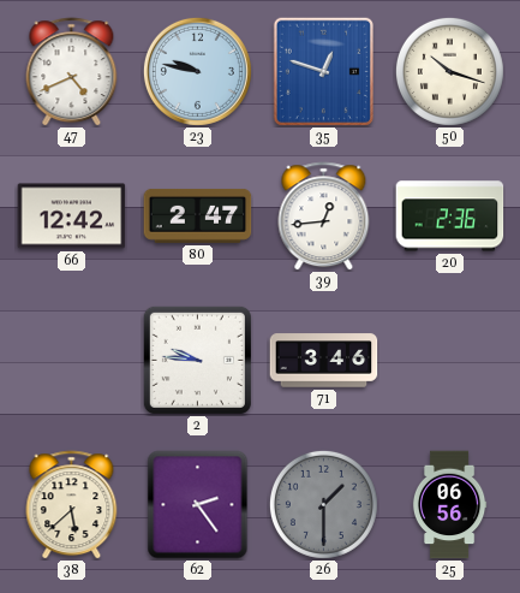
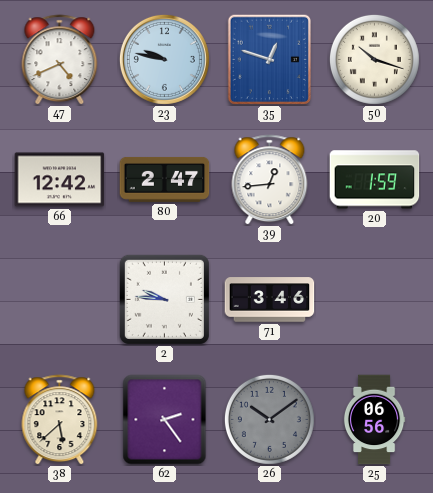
20: 2:36 -> 1:59 (375, 180)
26: 1:30 -> 10:09 (269, 419)
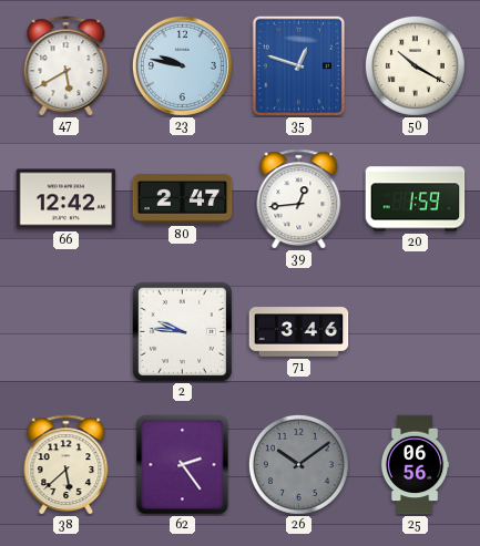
47: 4:41 -> 5:40 (67, 66)
50: 10:18 -> 10:20 (415, 65)
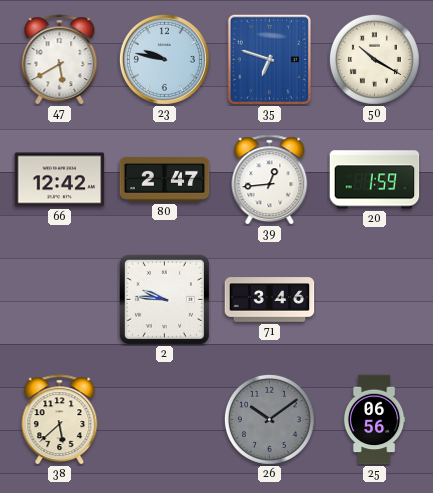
35: 12:48 -> 6:48 (269, 59)
62: 2:24 -> none (183, 465)
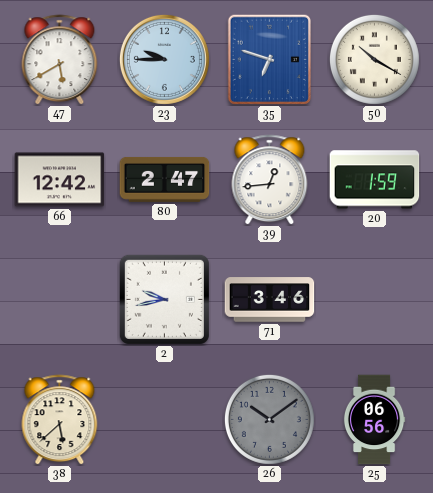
23: 9:47 -> 9:45 (164, 59)
2: 9:46 -> 9:43 (164, 299)
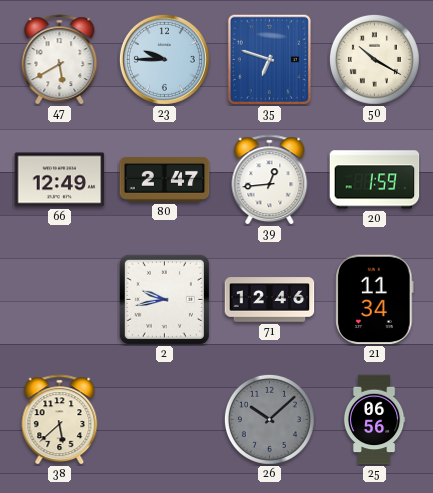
66: 12:42 -> 12:49 (60, 180)
71: 3:46 -> 12:46 (270, 300)
21: none -> 11:34 (375, 300)
26: 10:09 -> 10:08 (269, 419)
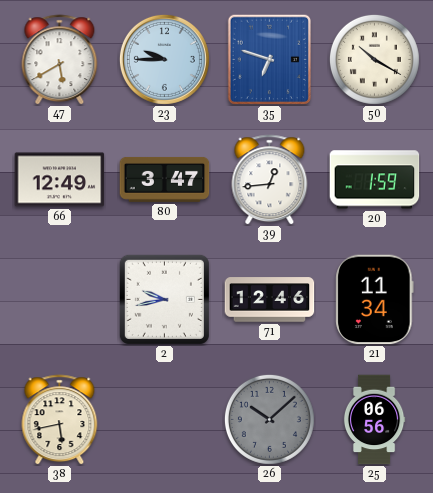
80: 2:47 -> 3:47 (165, 180)
38: 5:38 -> 5:43 (60, 420)
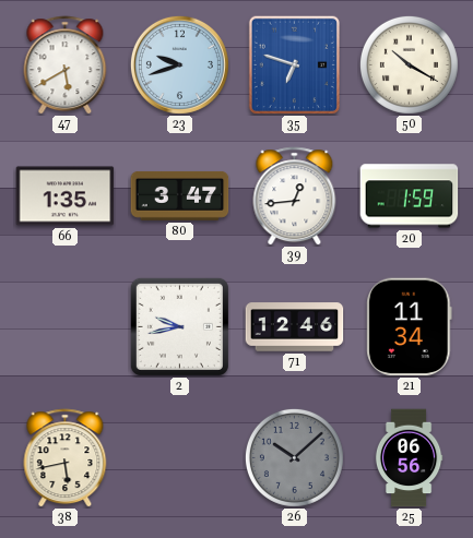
23: 9:45 -> 9:42 (179, 64)
66: 12:49 -> 1:35 (66, 196)
